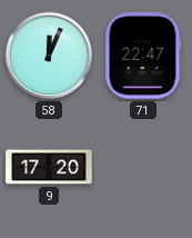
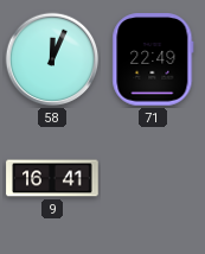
71: 22:47 -> 22:49 (153, 59)
9: 17:20 -> 16:41 (52, 178)
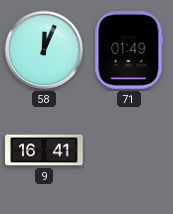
71: 22:49 -> 01:49 (129, 50)
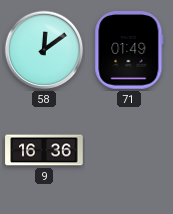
58: 12:04 -> 12:09 (44, 50)
9: 16:41 -> 16:36 (44, 150)
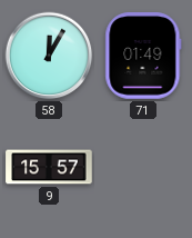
58: 12:09 -> 12:05 (49, 56)
9: 16:36 -> 15:57 (49, 167)
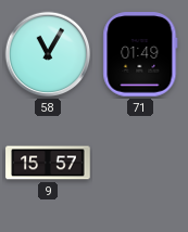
58: 12:05 -> 11:05 (48, 54)
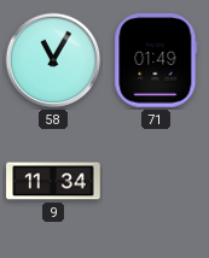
9: 15:57 -> 11:34 (53, 181)
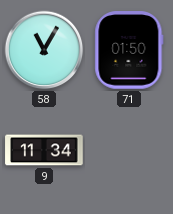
71: 01:49 -> 01:50 (129, 50)
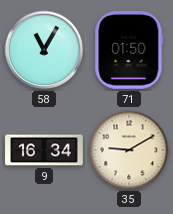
9: 11:34 -> 16:34 (44, 150)
35: none -> 9:10 (129, 150)
